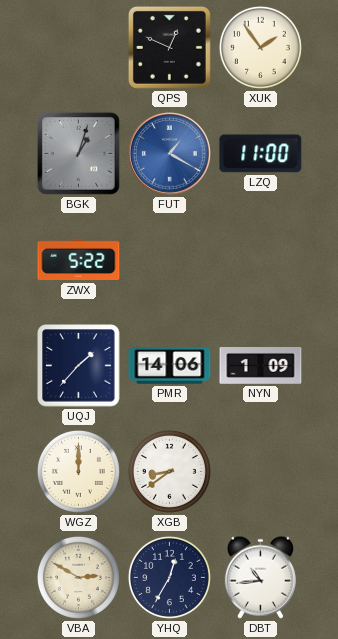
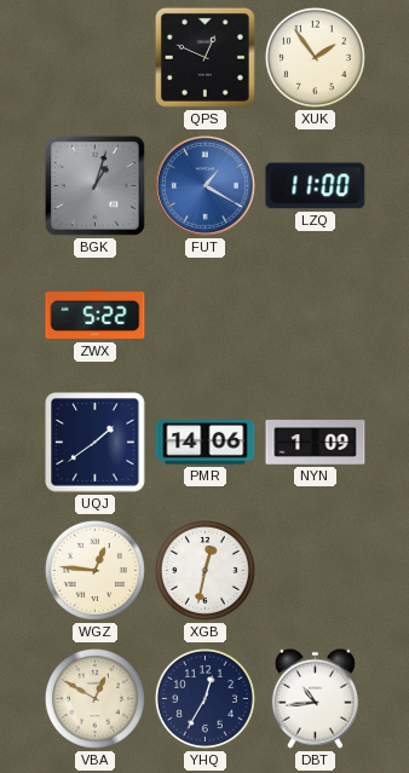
UQJ: 1:37 -> 1:39 (96, 443)
WGZ: 12:00 -> 12:46 (94, 570)
XGB: 8:39 -> 12:32 (204, 570)
VBA: 2:50 -> 12:50 (94, 698)
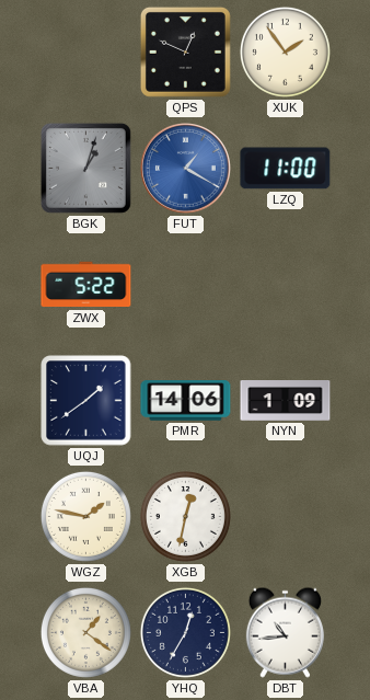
WGZ: 12:46 -> 1:47 (85, 516)
VBA: 12:50 -> 1:21 (85, 632)
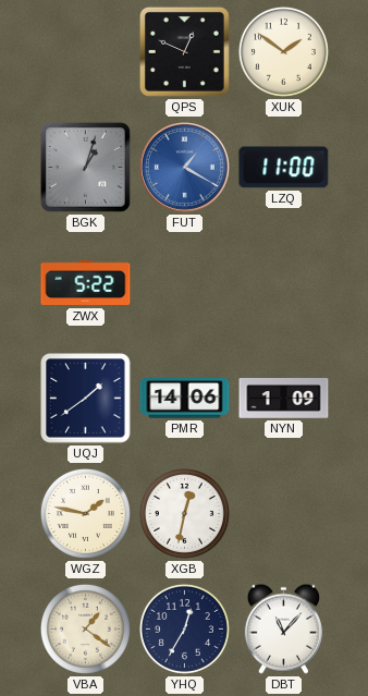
XUK: 1:54 -> 1:51 (283, 51)
DBT: 10:44 -> 11:07 (283, 628)
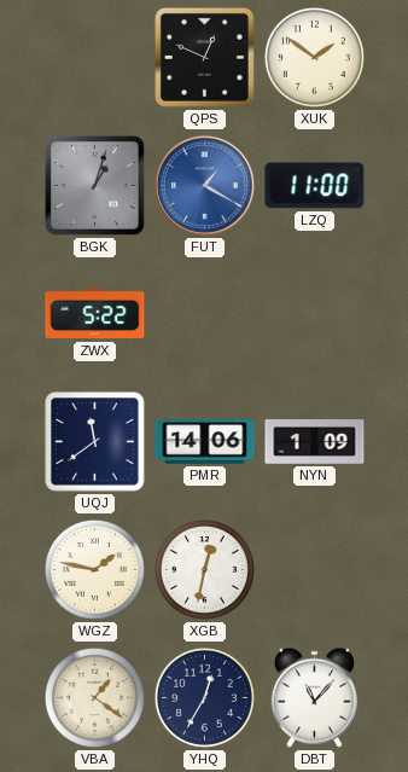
UQJ: 1:39 -> 11:39 (95, 442)
